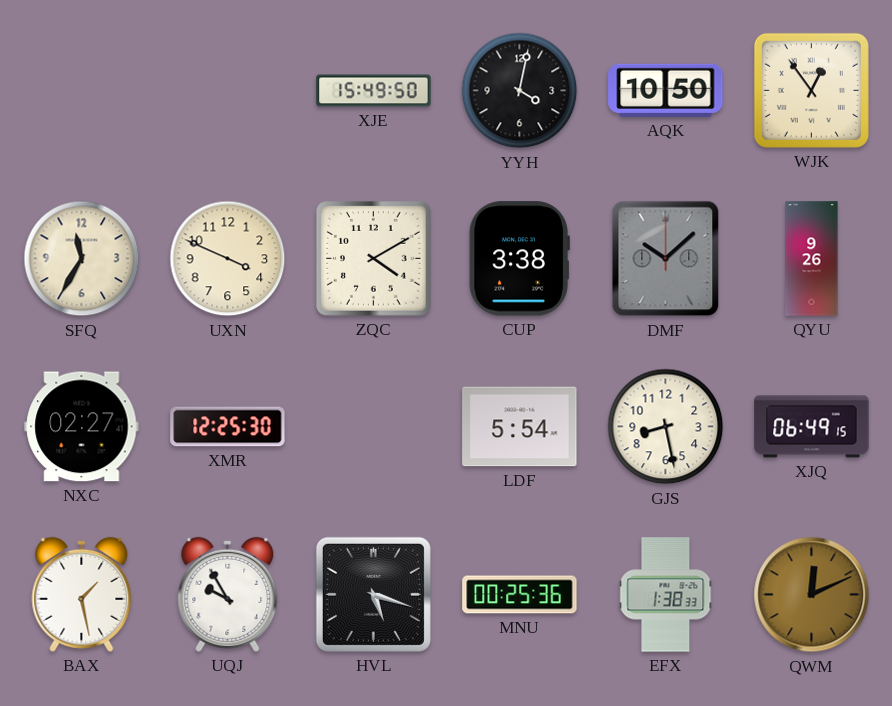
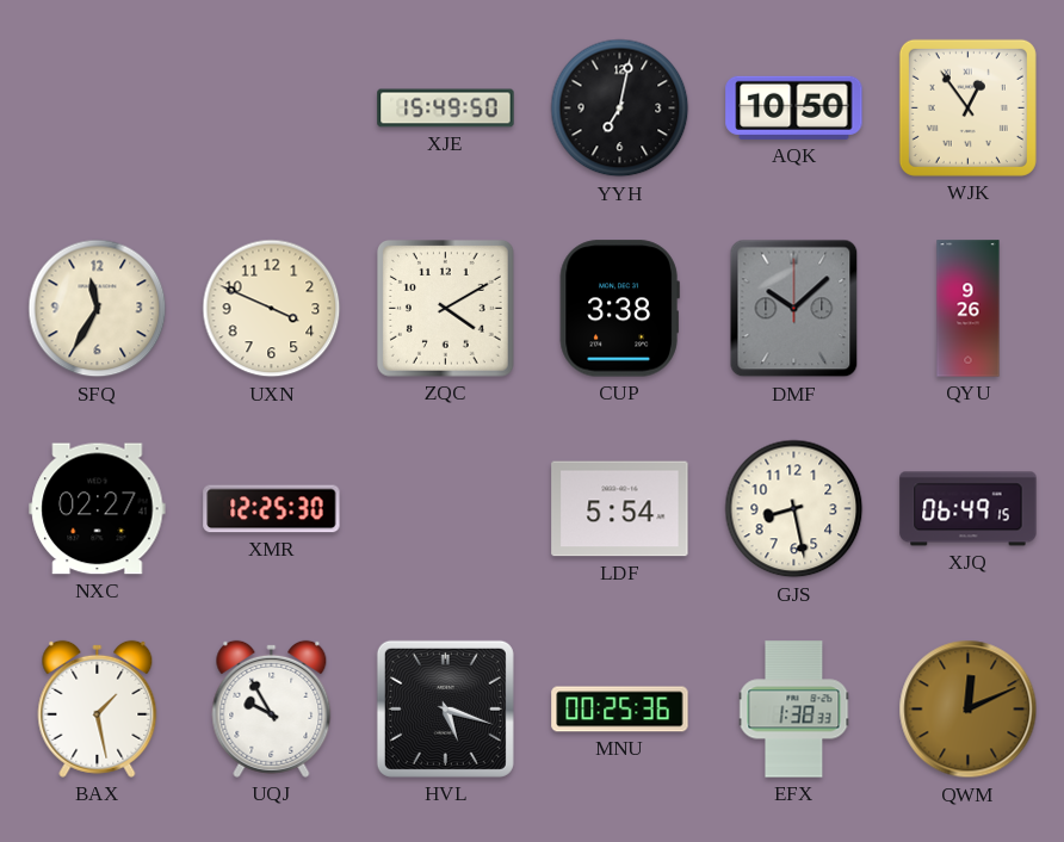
YYH: 4:02 -> 7:02 (620, 109)
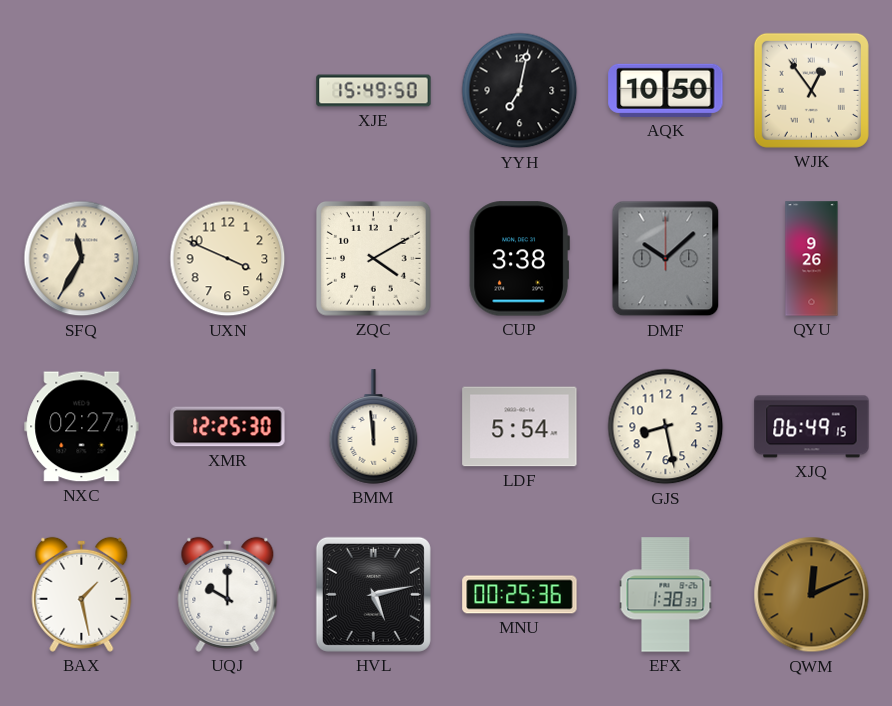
BMM: none -> 11:59 (374, 427)
UQJ: 9:55 -> 10:00 (228, 594)
HVL: 5:18 -> 5:13 (373, 594)
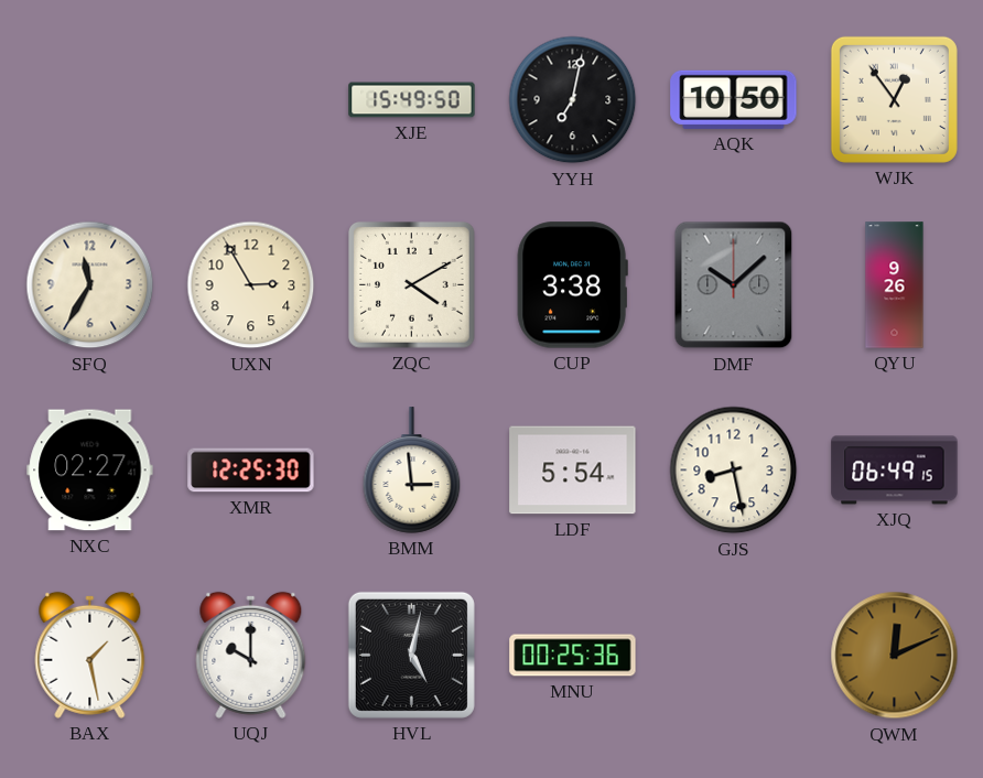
UXN: 3:49 -> 2:55 (251, 285)
BMM: 11:59 -> 2:59 (412, 471)
HVL: 5:13 -> 5:02 (411, 655)
EFX: 1:38 -> none (666, 595)
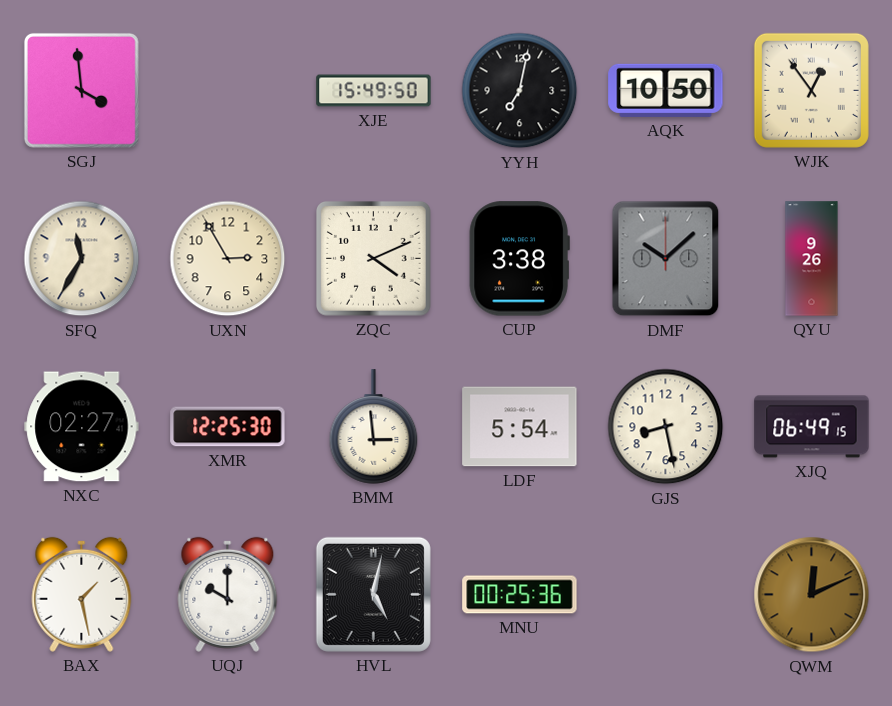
SGJ: none -> 3:59 (81, 90)
ZQC: 4:10 -> 4:11 (374, 259)
